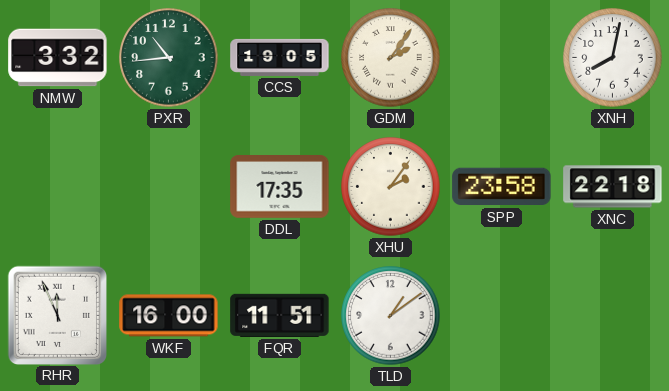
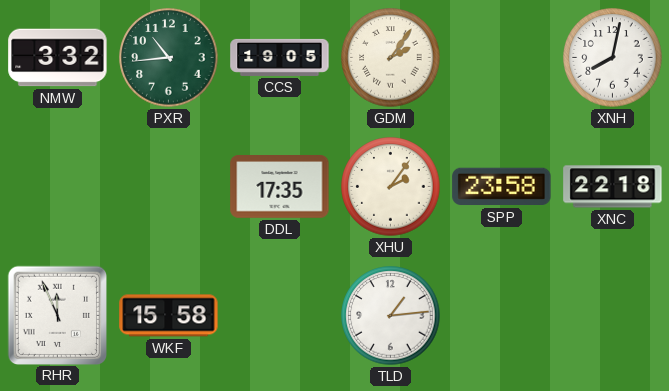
WKF: 16:00 -> 15:58 (169, 316)
FQR: 11:51 -> none (280, 315)
TLD: 1:09 -> 1:14 (391, 316)
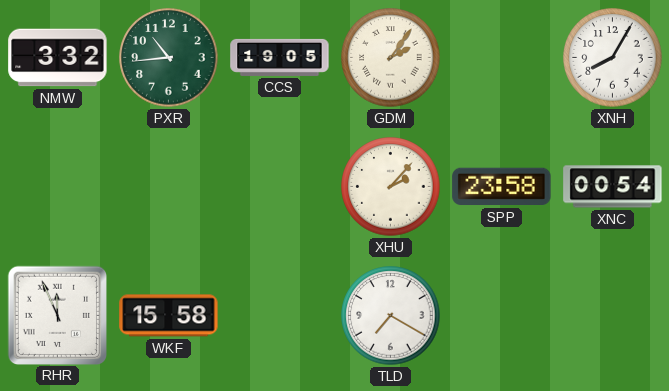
XNH: 8:02 -> 8:05 (613, 58)
DDL: 17:35 -> none (280, 187)
XHU: 2:06 -> 2:07 (391, 187)
XNC: 22:18 -> 00:54 (613, 187)
TLD: 1:14 -> 7:20 (391, 316)
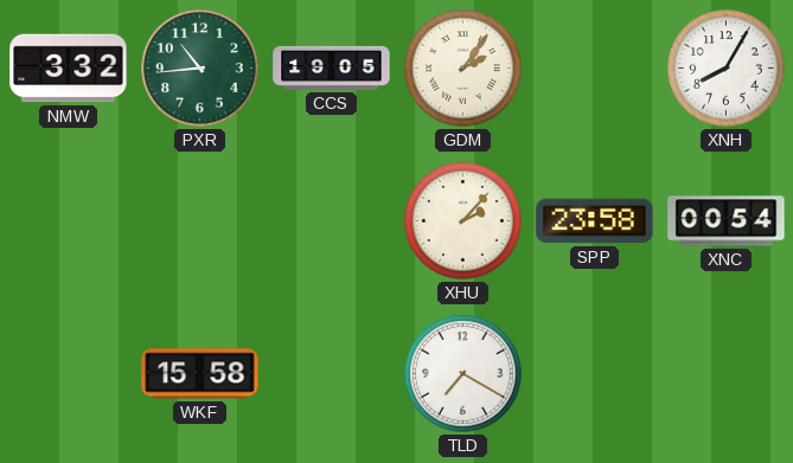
RHR: 11:56 -> none (57, 315)
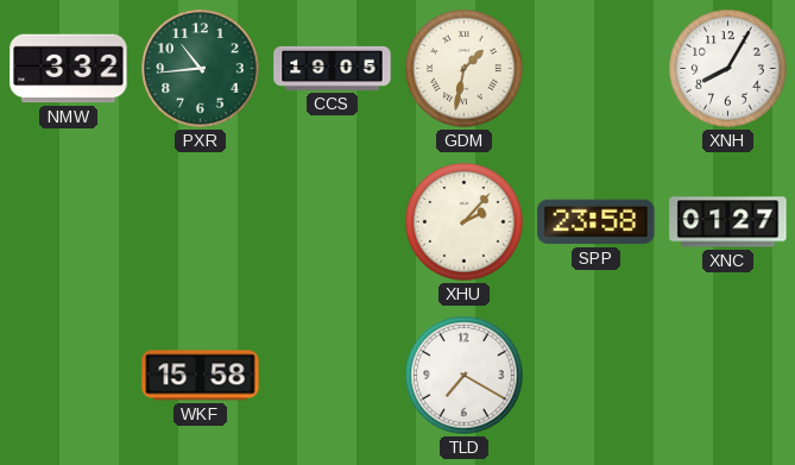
GDM: 2:06 -> 1:32 (465, 69)
XNC: 00:54 -> 01:27 (728, 222)
